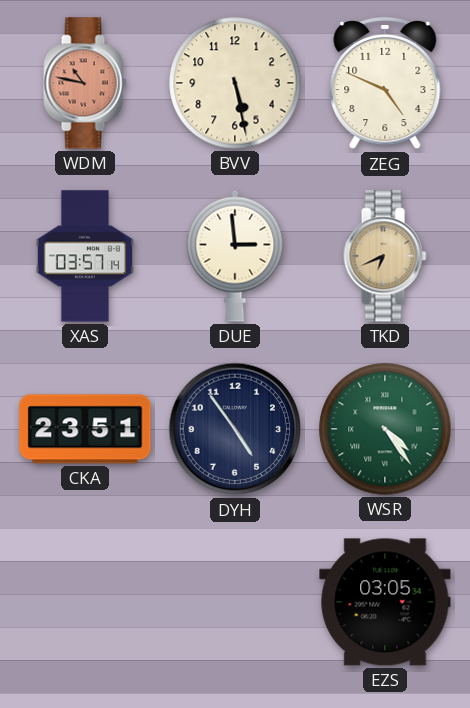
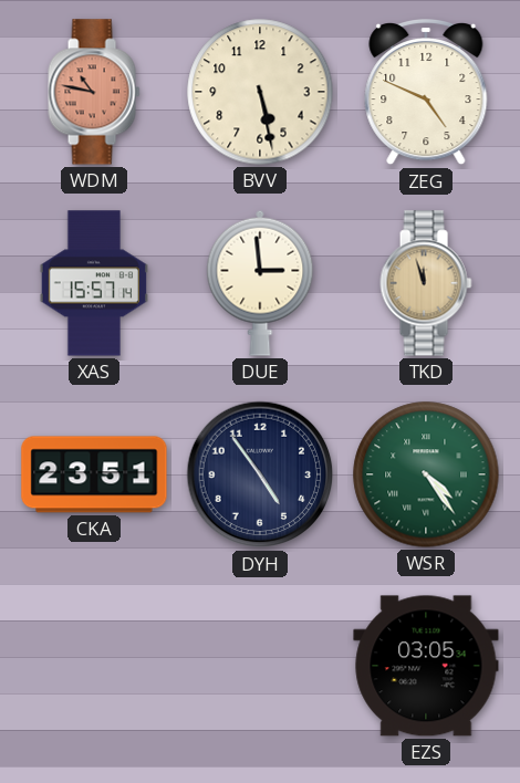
XAS: 03:57 -> 15:57 (93, 283)
TKD: 6:41 -> 11:57 (426, 283)
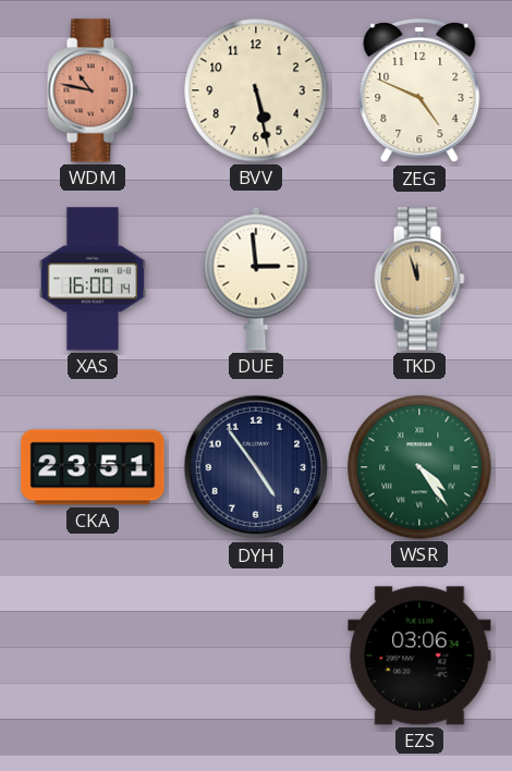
XAS: 15:57 -> 16:00 (92, 279)
EZS: 03:05 -> 03:06 (419, 656)
